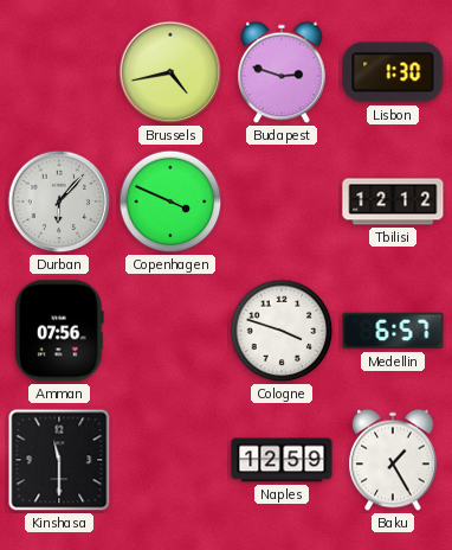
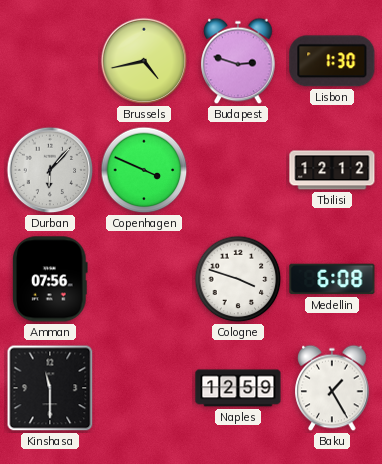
Medellin: 6:57 -> 6:08 (332, 279)
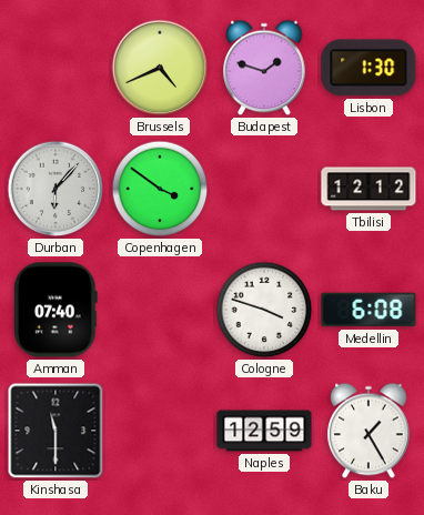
Brussels: 4:43 -> 4:41 (160, 68)
Budapest: 2:48 -> 1:48 (264, 68)
Copenhagen: 3:49 -> 3:51 (160, 189)
Amman: 07:56 -> 07:40 (55, 310)
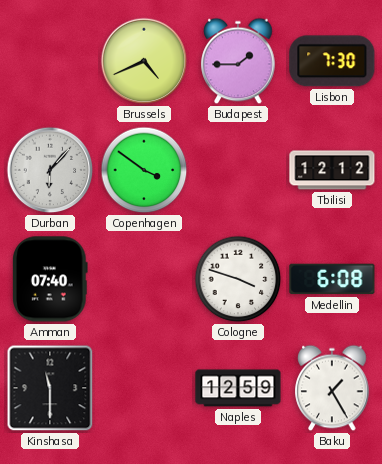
Budapest: 1:48 -> 1:45 (238, 61)
Lisbon: 1:30 -> 7:30 (332, 61)
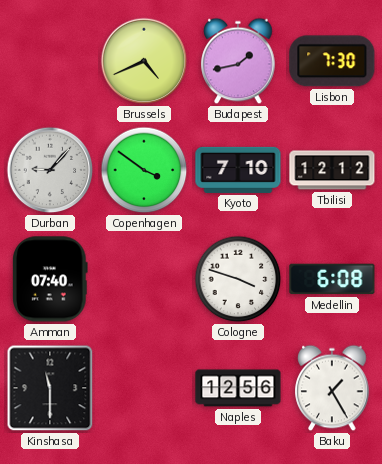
Budapest: 1:45 -> 1:43 (238, 61)
Durban: 6:07 -> 9:07 (50, 170)
Kyoto: none -> 7:10 (238, 170)
Naples: 12:59 -> 12:56 (238, 388)
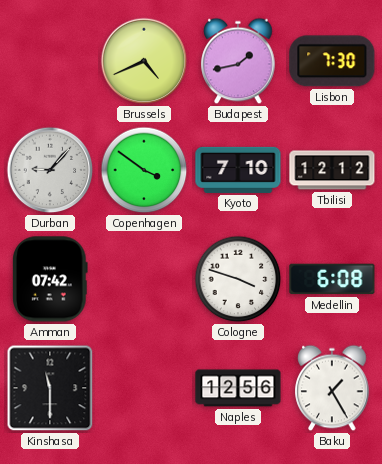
Amman: 07:40 -> 07:42 (50, 279)
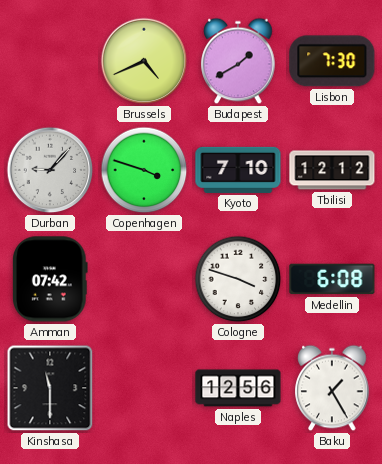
Budapest: 1:43 -> 1:40 (238, 61)
Copenhagen: 3:51 -> 3:48 (144, 170)
